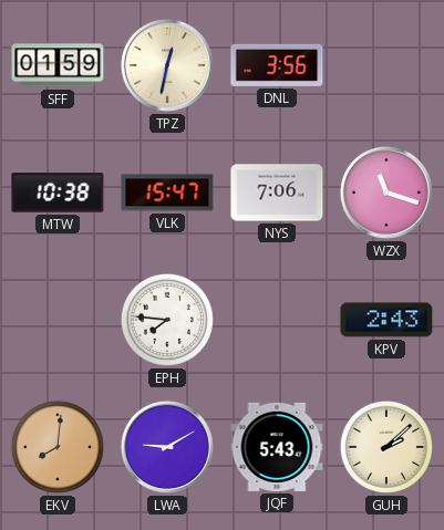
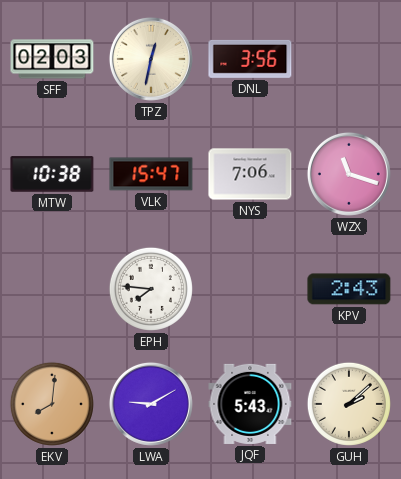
SFF: 01:59 -> 02:03 (52, 59)
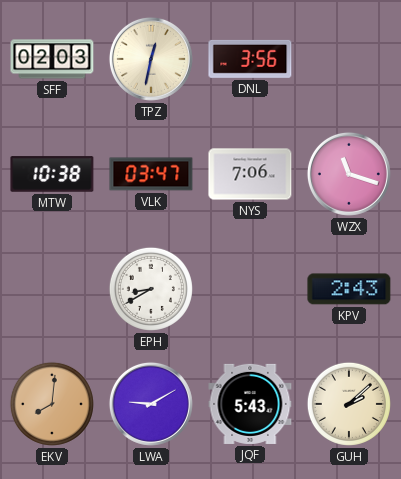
VLK: 15:47 -> 03:47 (151, 174)
EPH: 7:46 -> 8:40 (151, 289)
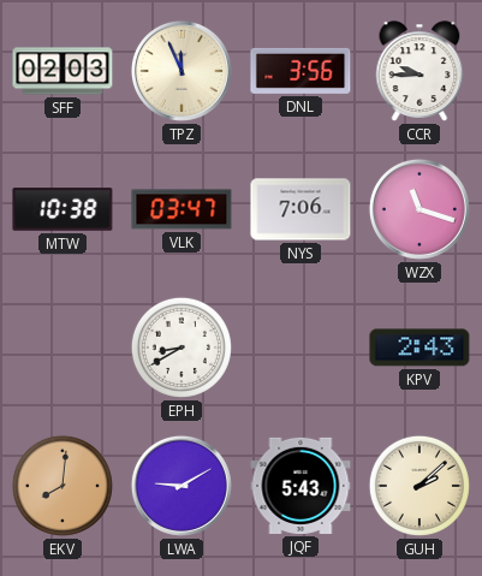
TPZ: 12:32 -> 11:56 (182, 71)
CCR: none -> 9:45 (419, 71)
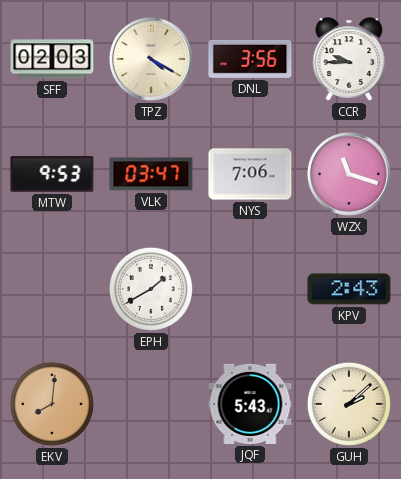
TPZ: 11:56 -> 4:20 (151, 59)
MTW: 10:38 -> 9:53 (52, 174)
EPH: 8:40 -> 1:40 (151, 289)
LWA: 9:10 -> none (182, 486)
